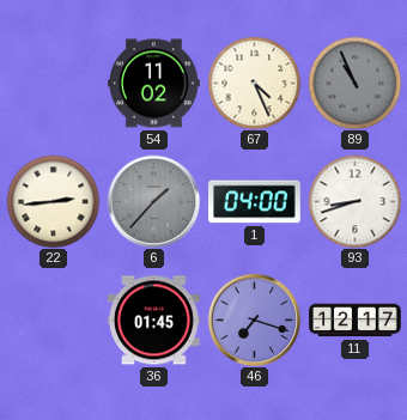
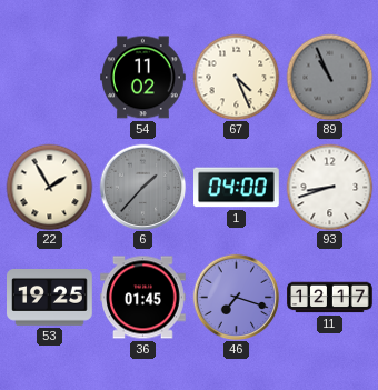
22: 2:44 -> 1:55 (49, 187)
53: none -> 19:25 (50, 298)
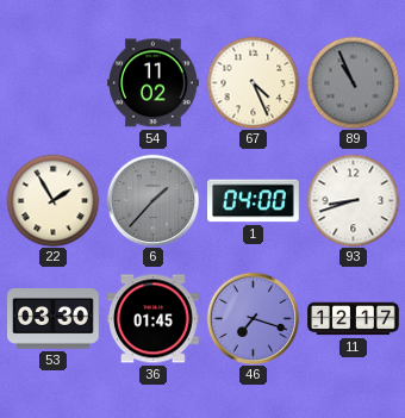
53: 19:25 -> 03:30 (54, 319)
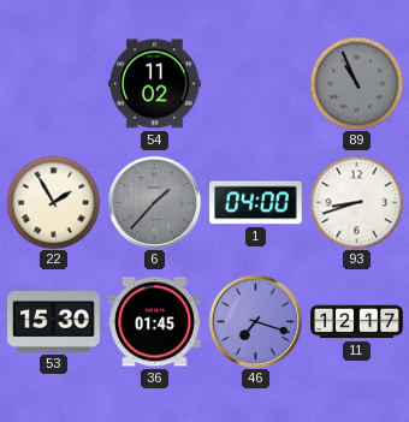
67: 4:26 -> none (253, 82)
53: 03:30 -> 15:30 (54, 322)
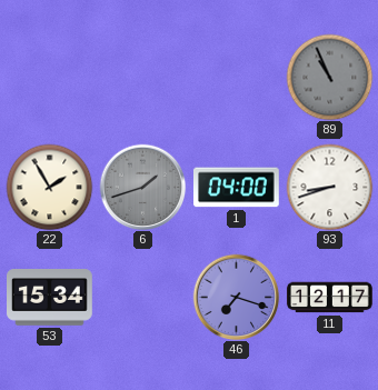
54: 11:02 -> none (155, 84)
6: 1:37 -> 1:42 (142, 187)
53: 15:30 -> 15:34 (50, 298)
36: 01:45 -> none (155, 322)
